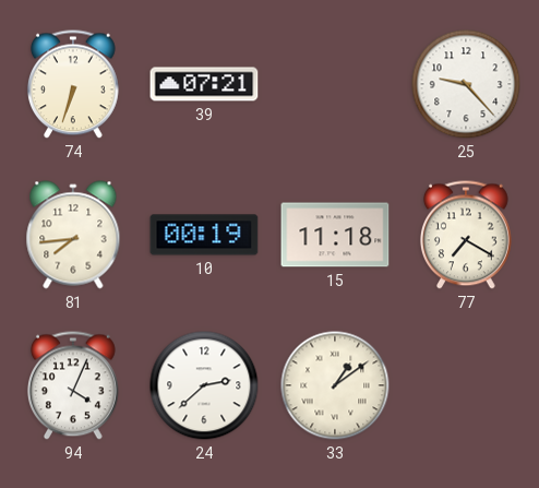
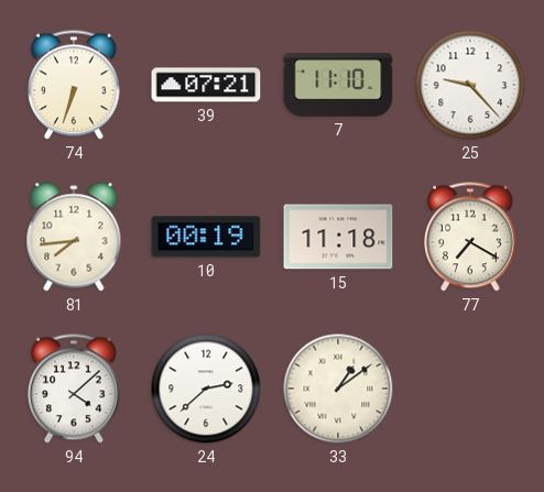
7: none -> 11:10 (338, 85)
94: 4:04 -> 4:08 (74, 389)
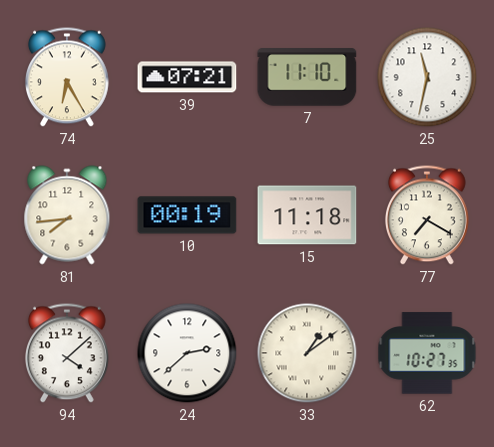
74: 6:33 -> 6:25 (67, 77)
25: 9:23 -> 11:32 (427, 77)
62: none -> 10:27 (427, 353)
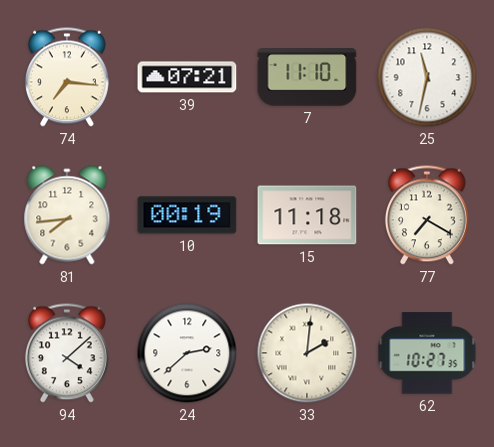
74: 6:25 -> 7:16 (67, 77)
33: 1:09 -> 2:01 (307, 353)
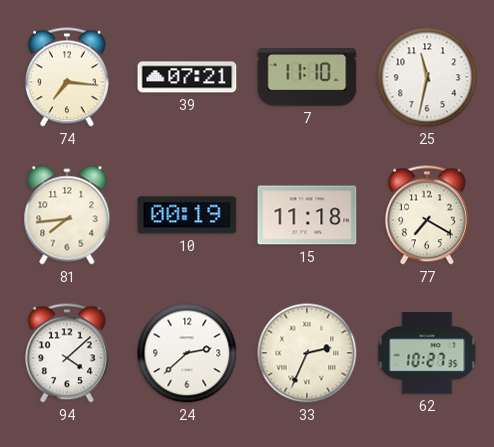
33: 2:01 -> 2:34 (307, 353)
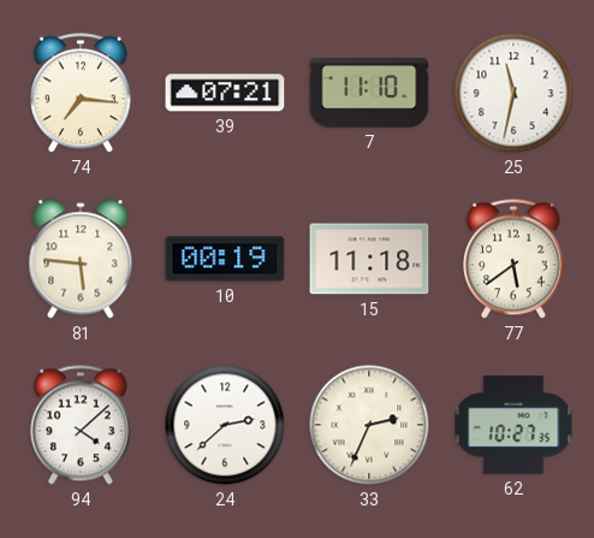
81: 7:44 -> 5:46 (81, 259)
77: 7:20 -> 5:39 (513, 259)
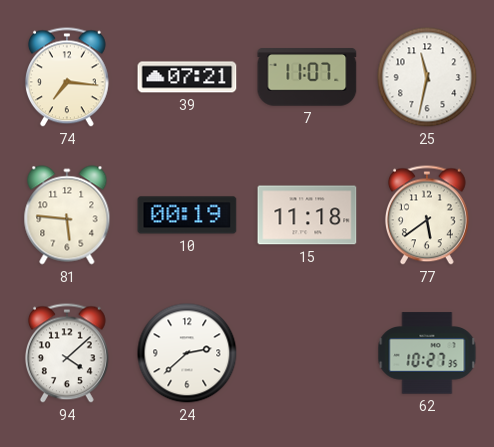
7: 11:10 -> 11:07 (307, 77)
33: 2:34 -> none (369, 425)
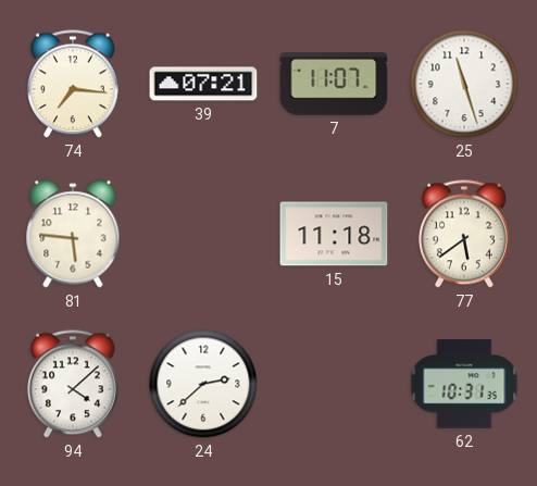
25: 11:32 -> 11:27 (464, 84)
10: 00:19 -> none (187, 215)
62: 10:27 -> 10:31 (464, 384)
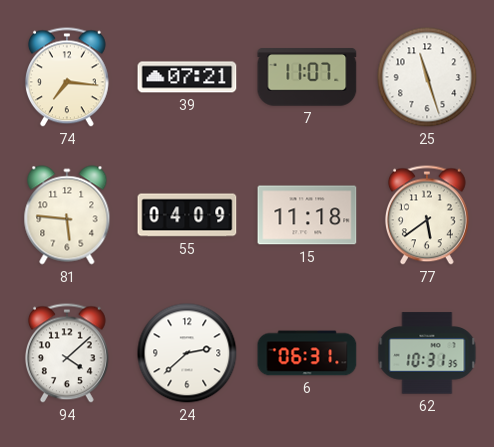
55: none -> 04:09 (187, 215)
6: none -> 06:31 (307, 353)
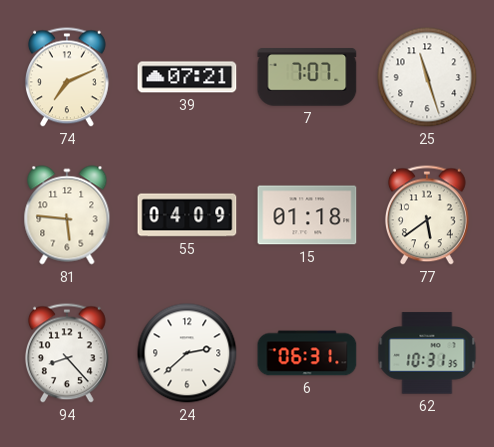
74: 7:16 -> 7:11 (67, 77)
7: 11:07 -> 7:07 (307, 77)
15: 11:18 -> 01:18 (307, 215)
94: 4:08 -> 8:23 (67, 353)
